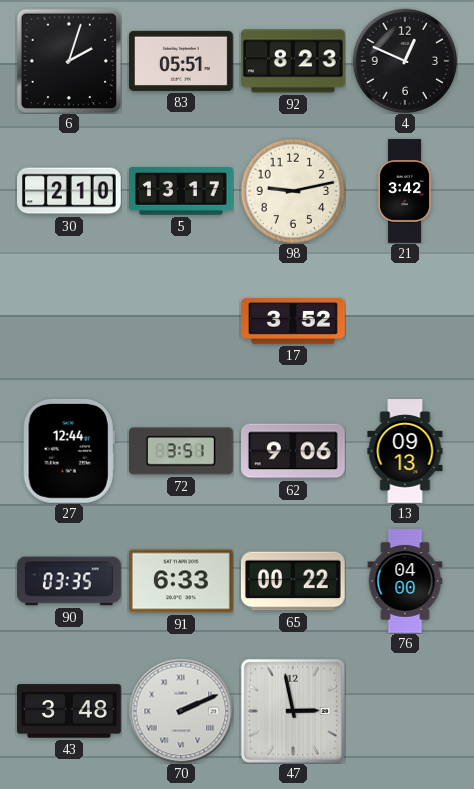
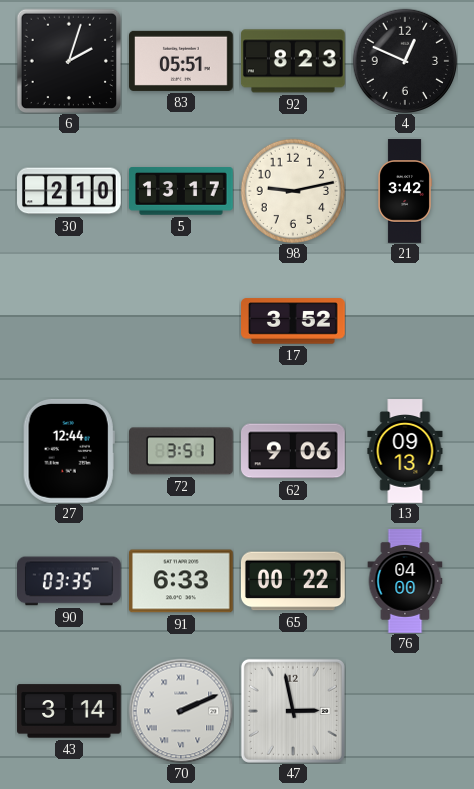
43: 3:48 -> 3:14 (69, 711)
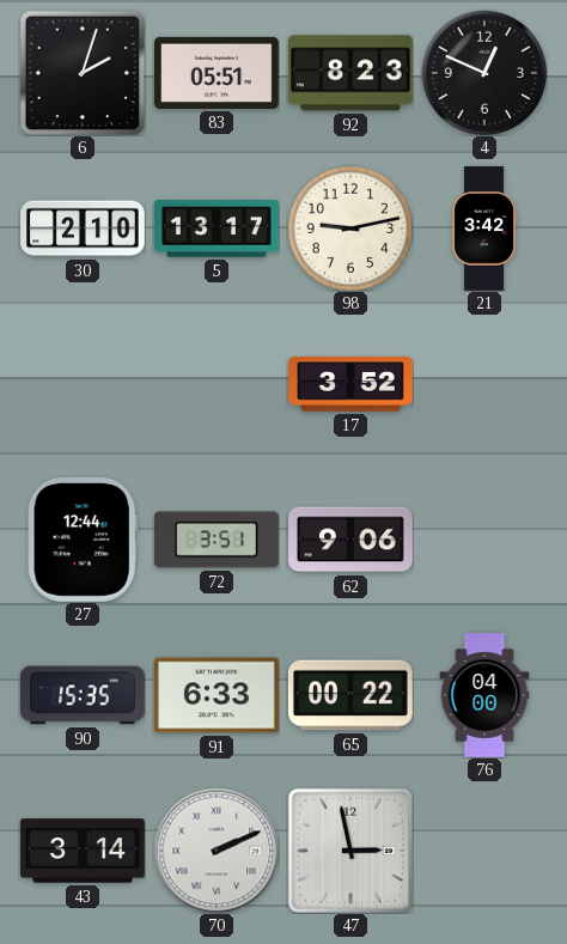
13: 09:13 -> none (405, 451)
90: 03:35 -> 15:35 (84, 695)
